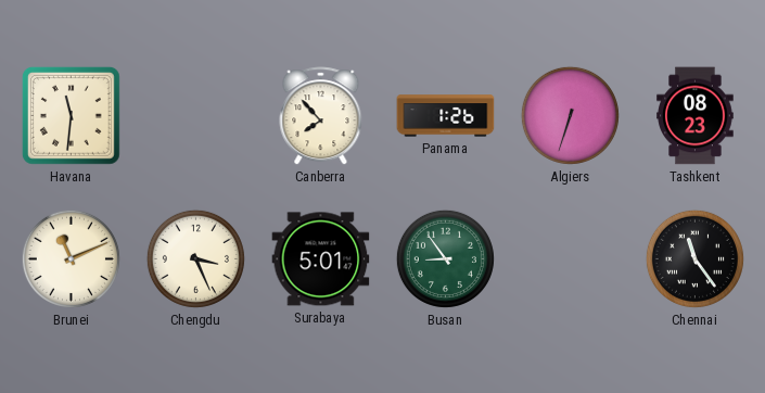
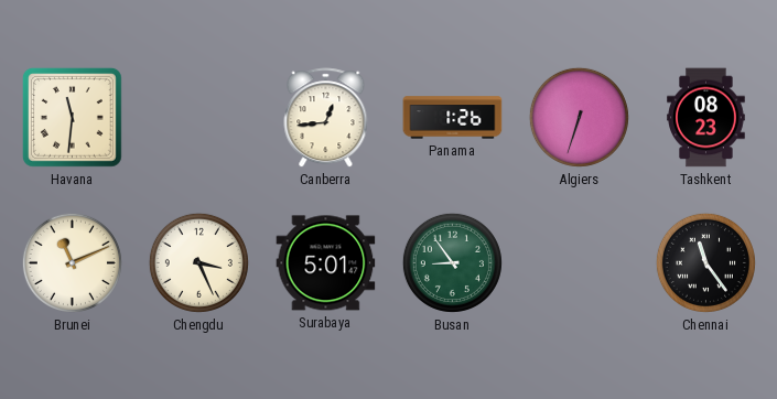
Canberra: 7:53 -> 12:44 (326, 118)
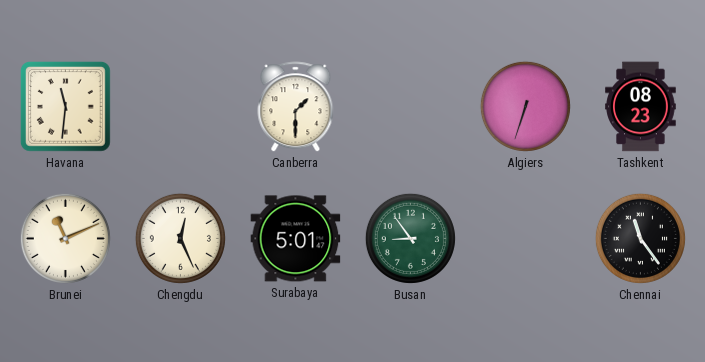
Canberra: 12:44 -> 1:30 (296, 107)
Panama: 1:26 -> none (453, 118)
Chengdu: 3:26 -> 12:26 (180, 238)
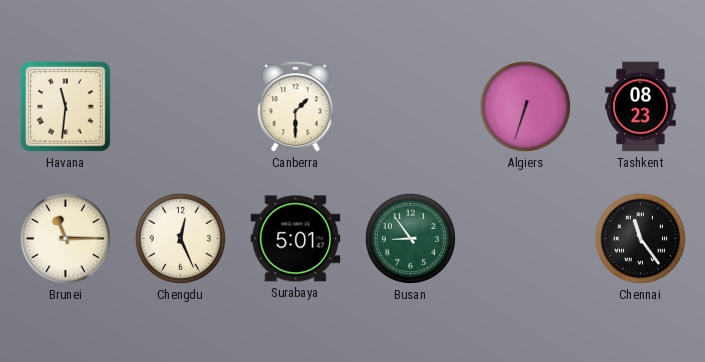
Brunei: 11:11 -> 11:15 (65, 238)
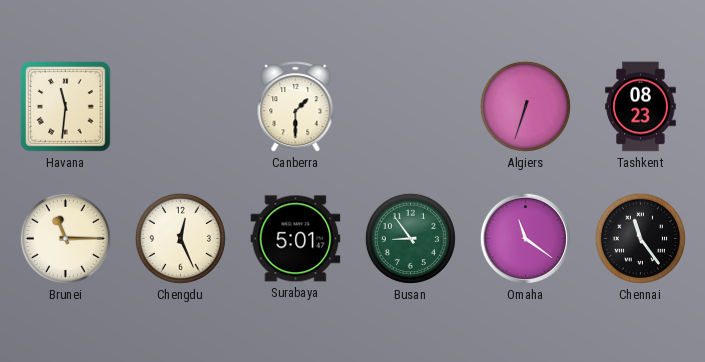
Omaha: none -> 11:21 (525, 238)
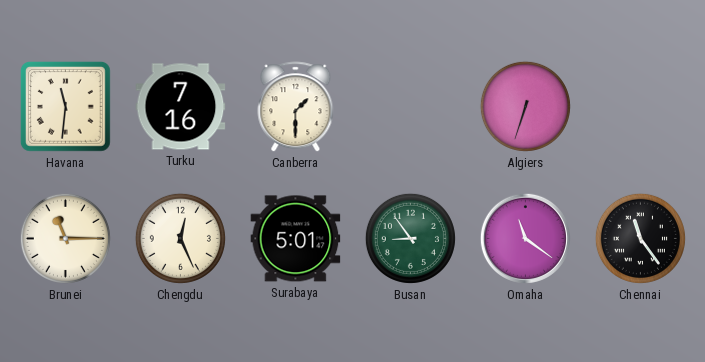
Turku: none -> 7:16 (181, 107)
Tashkent: 08:23 -> none (641, 107)
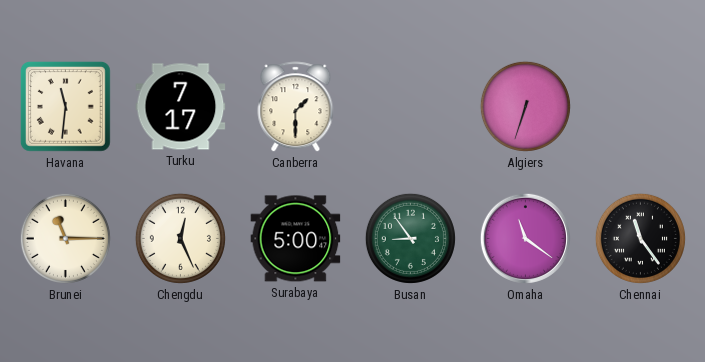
Turku: 7:16 -> 7:17 (181, 107)
Surabaya: 5:01 -> 5:00 (296, 239)
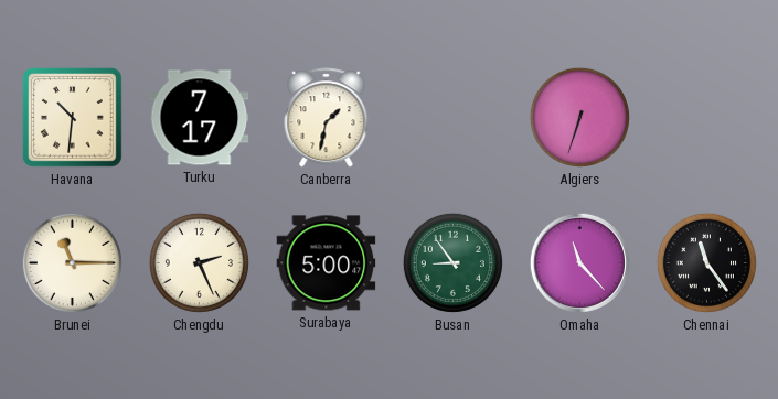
Havana: 11:31 -> 10:31 (73, 118)
Canberra: 1:30 -> 1:32 (327, 118)
Chengdu: 12:26 -> 2:26 (199, 262)
Omaha: 11:21 -> 11:23 (579, 262)
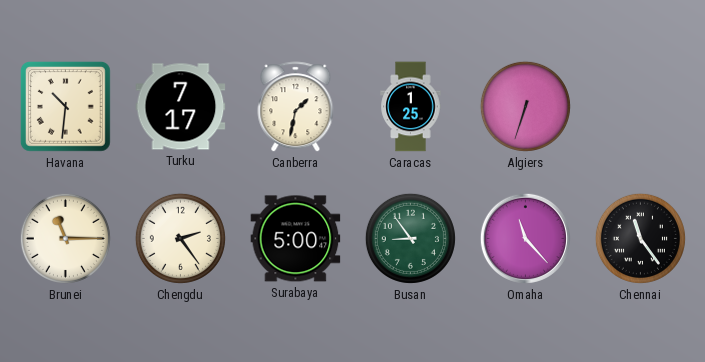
Caracas: none -> 1:25 (411, 107)
Chengdu: 2:26 -> 2:24 (180, 238)
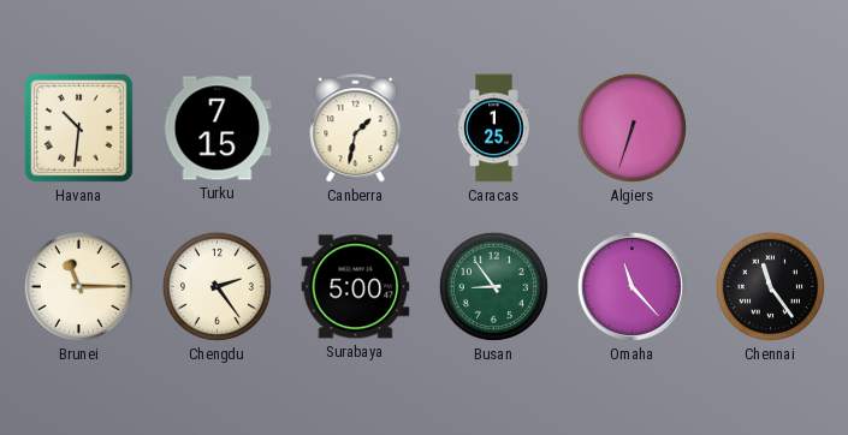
Turku: 7:17 -> 7:15 (218, 129)
